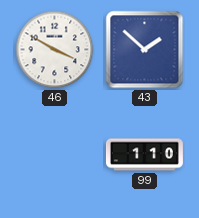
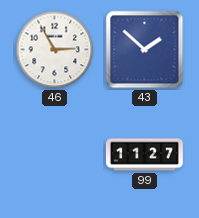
46: 3:50 -> 2:55 (55, 50)
99: 1:10 -> 11:27 (144, 155)
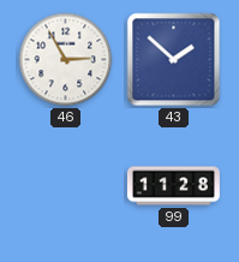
99: 11:27 -> 11:28 (173, 186)
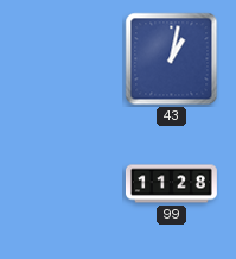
46: 2:55 -> none (66, 60)
43: 1:52 -> 1:02 (172, 59)
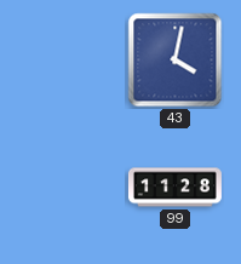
43: 1:02 -> 4:02 (176, 61)
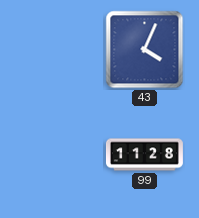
43: 4:02 -> 4:04 (145, 50)
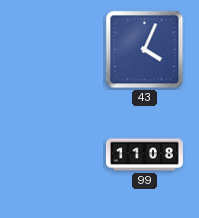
99: 11:28 -> 11:08 (144, 155)
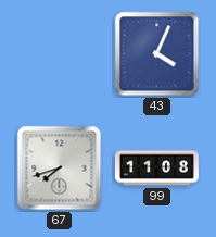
67: none -> 7:42 (60, 169)
